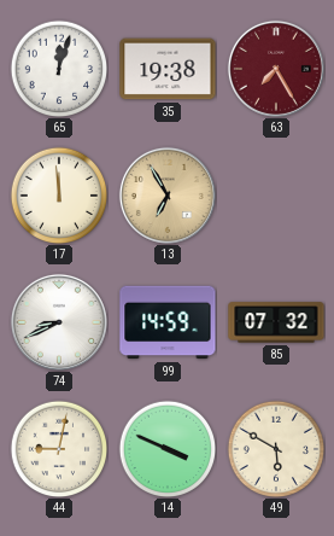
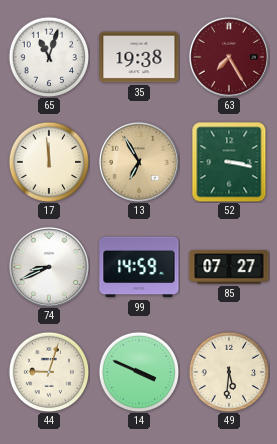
65: 12:03 -> 11:03 (49, 57)
52: none -> 3:17 (229, 162)
85: 07:32 -> 07:27 (229, 267)
44: 9:02 -> 9:03 (49, 372)
49: 5:50 -> 5:31 (229, 372)
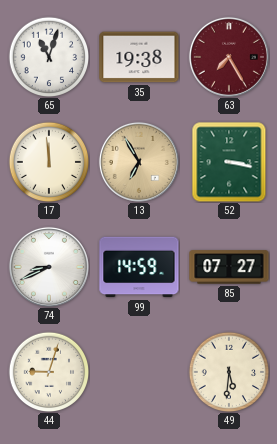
14: 3:49 -> none (139, 372)
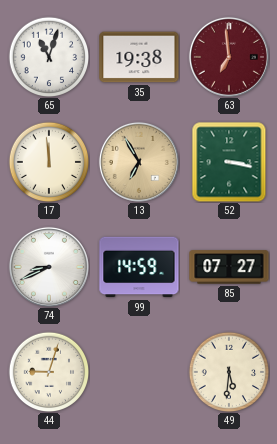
63: 7:25 -> 6:59 (229, 57)
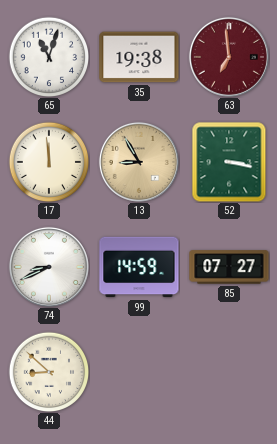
13: 6:55 -> 8:55 (139, 162)
44: 9:03 -> 8:52 (49, 372)
49: 5:31 -> none (229, 372)
